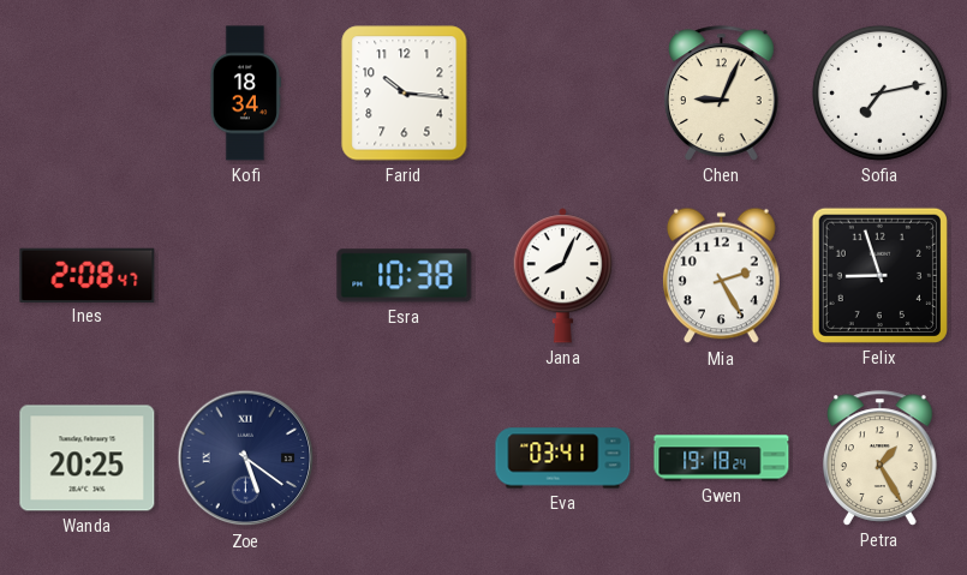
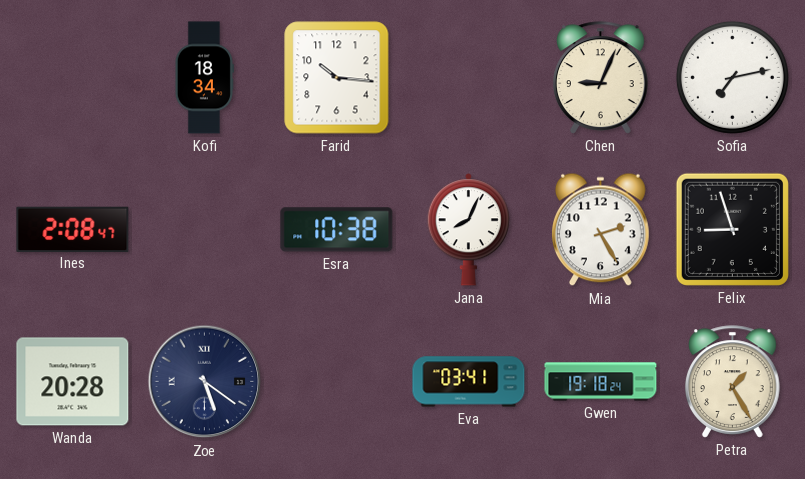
Wanda: 20:25 -> 20:28 (73, 382)
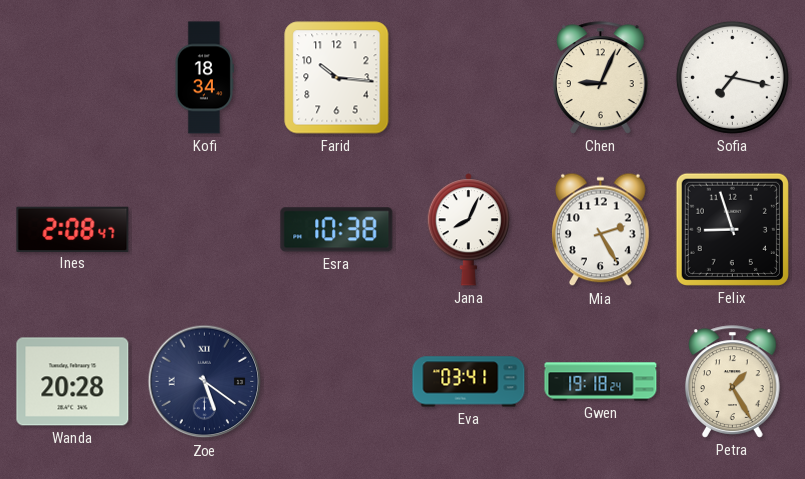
Sofia: 7:13 -> 7:17 (732, 77)
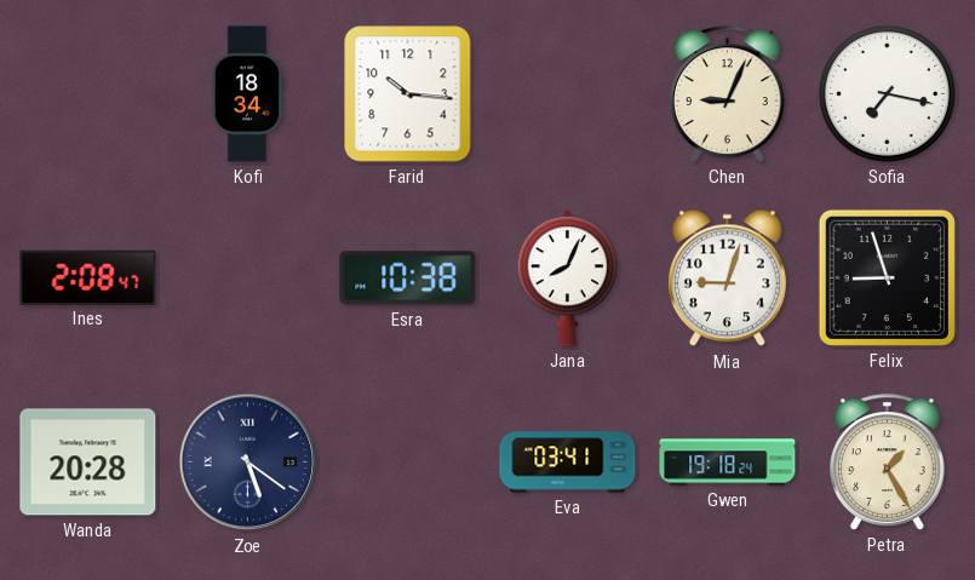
Mia: 2:25 -> 9:03 (728, 278)
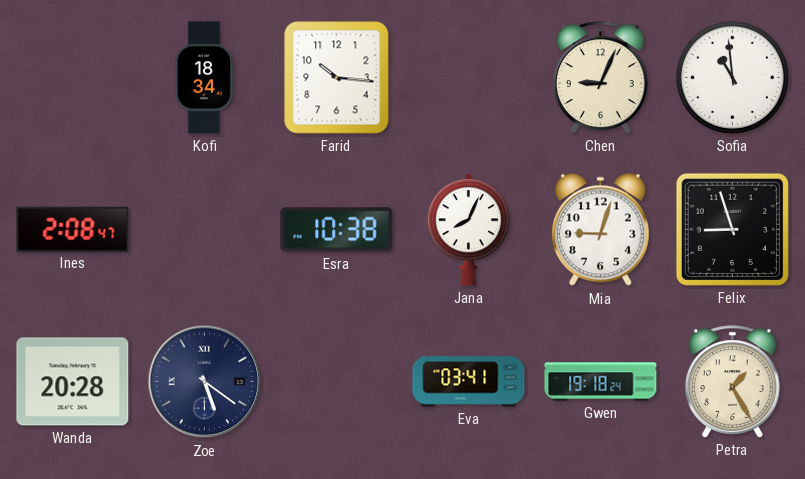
Sofia: 7:17 -> 10:59 (732, 77)
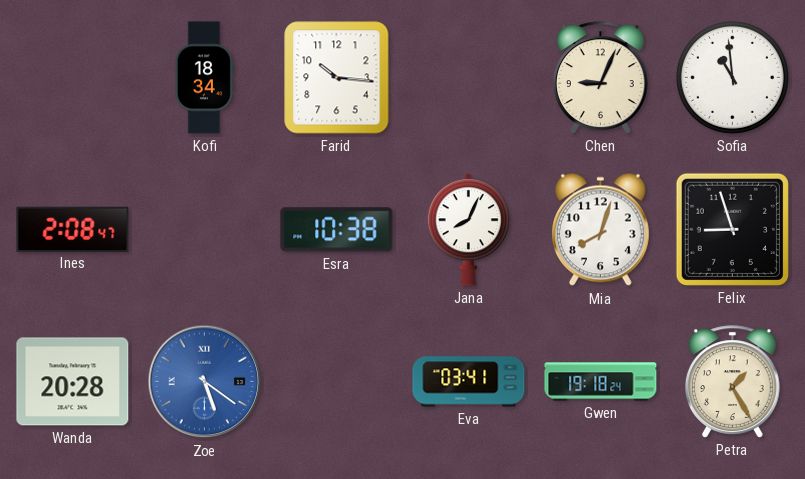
Mia: 9:03 -> 8:03 (601, 230)
Zoe dial: navy -> blue (205, 382)
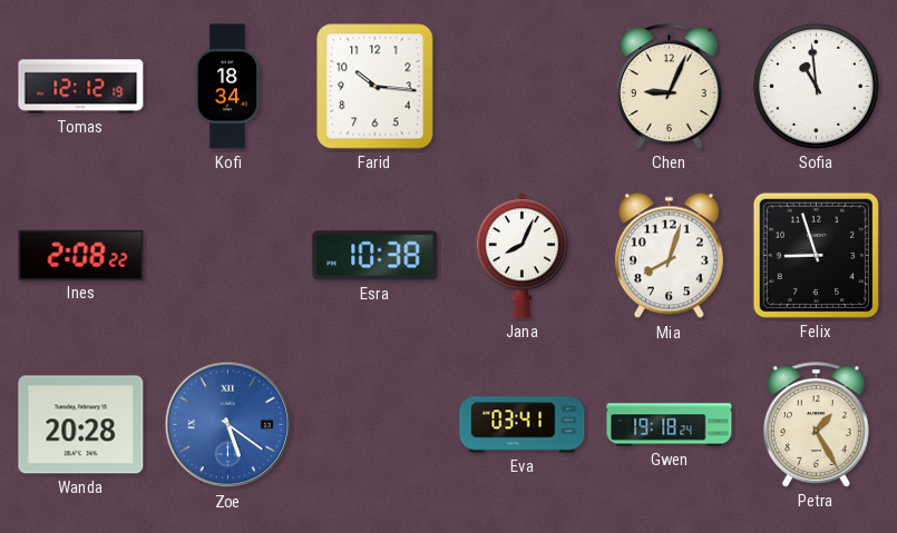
Tomas: none -> 12:12 (81, 87)
Ines: 2:08:47 -> 2:08:22 (81, 255)
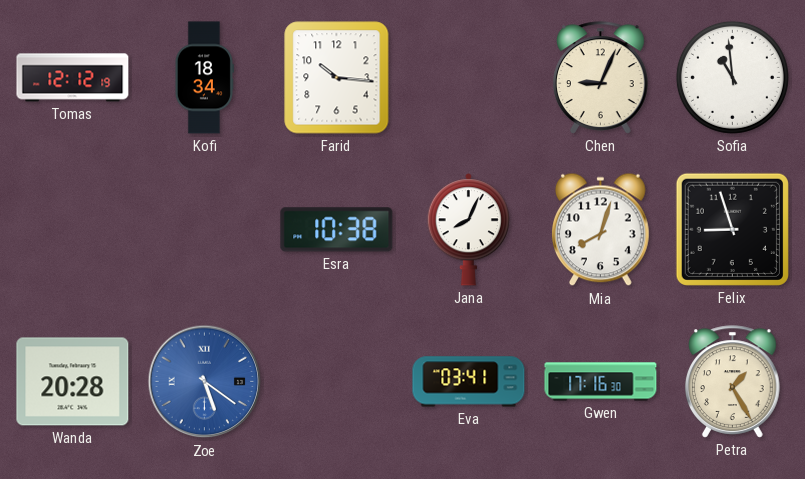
Ines: 2:08 -> none (81, 255)
Gwen: 19:18 -> 17:16 (601, 382)
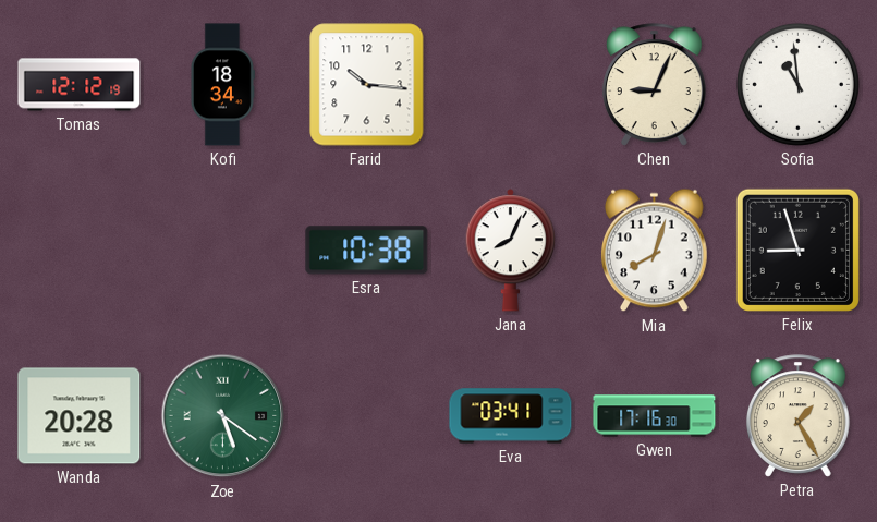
Zoe dial: blue -> green (223, 416)
